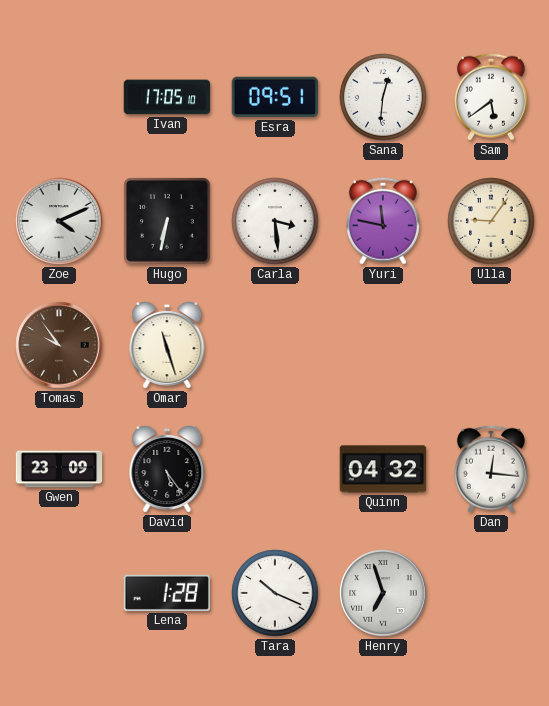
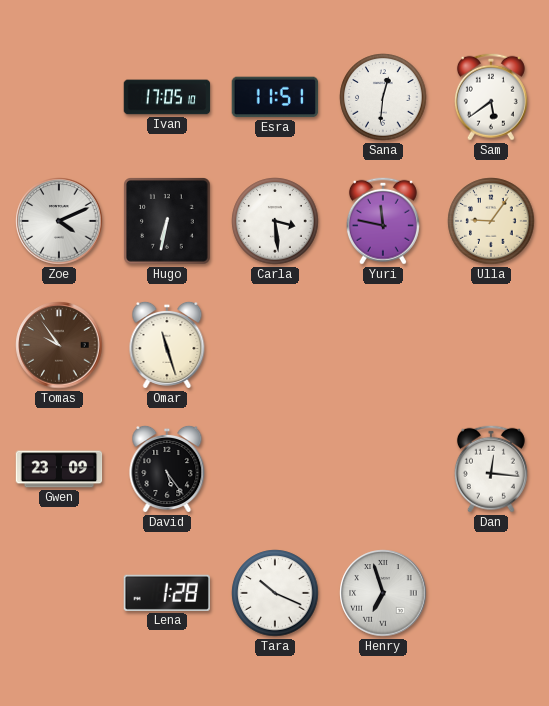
Esra: 09:51 -> 11:51 (275, 97)
Quinn: 04:32 -> none (383, 469)
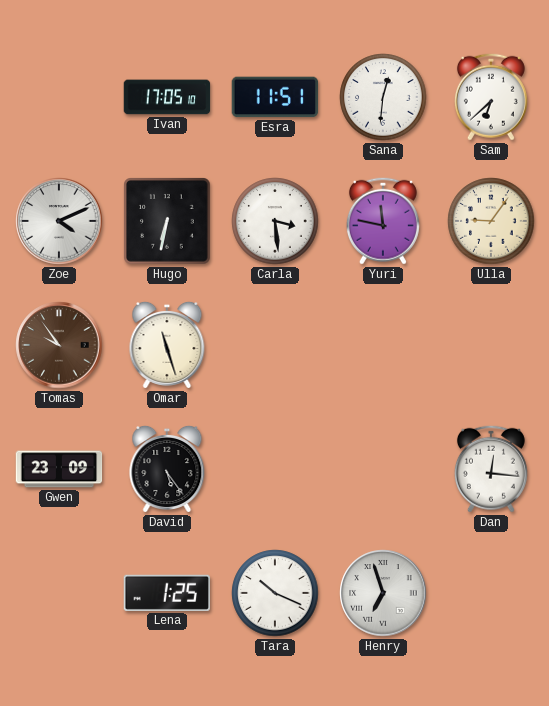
Sam: 5:39 -> 6:38 (491, 97)
Lena: 1:28 -> 1:25 (166, 593)
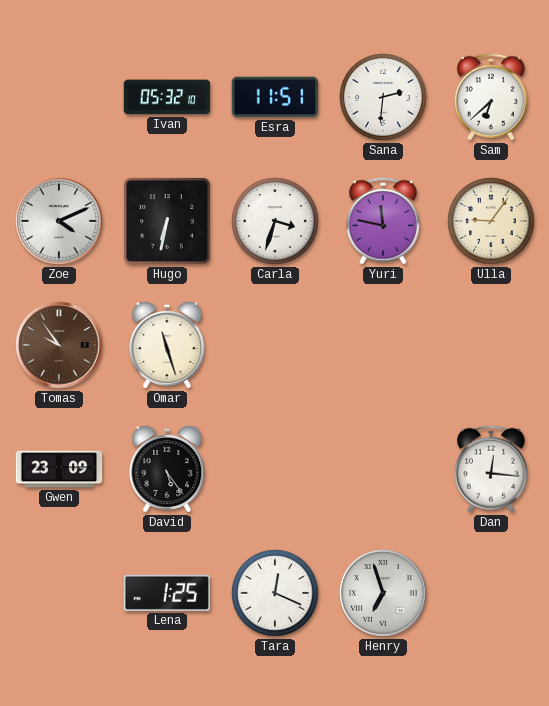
Ivan: 17:05 -> 05:32 (167, 97)
Sana: 12:31 -> 2:31 (383, 97)
Carla: 3:29 -> 3:33 (275, 221)
Tara: 10:19 -> 12:19 (275, 593)
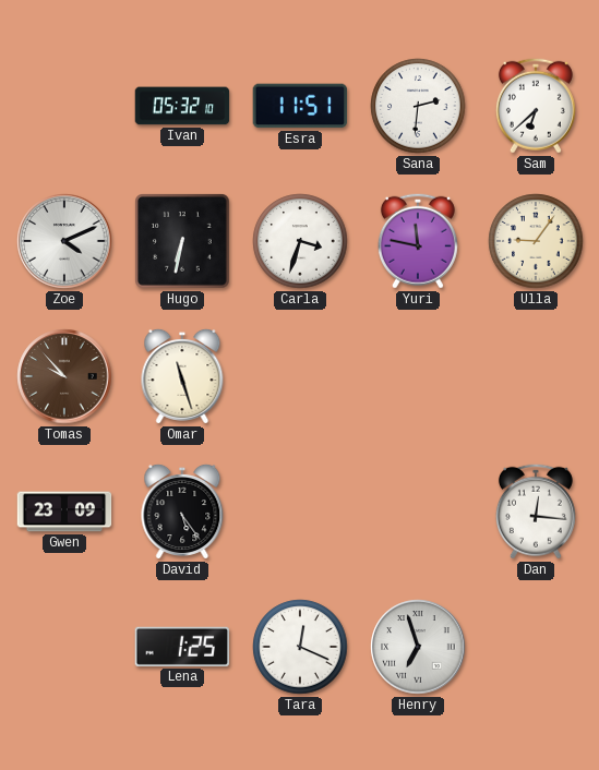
Tomas: 9:54 -> 9:53 (64, 376)
